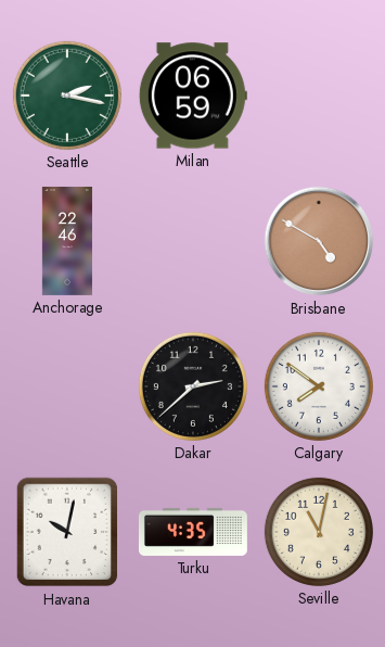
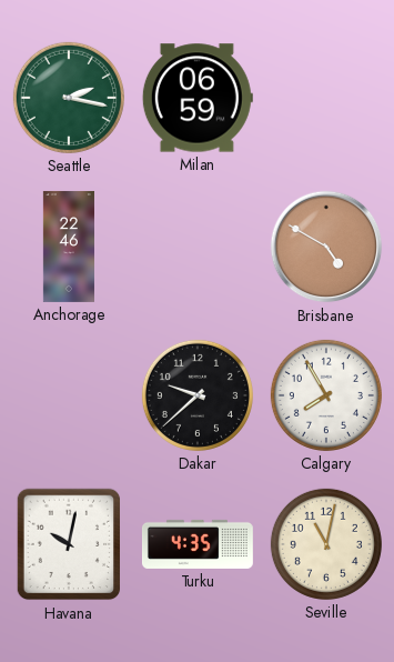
Dakar: 2:38 -> 9:38 (198, 395)
Calgary: 7:51 -> 7:55 (326, 395)
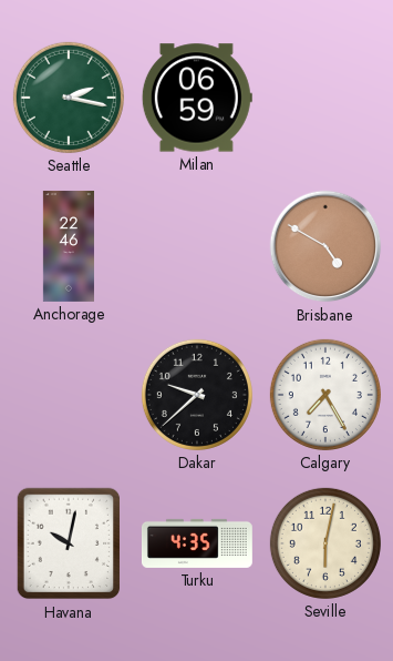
Calgary: 7:55 -> 7:25 (325, 395)
Seville: 11:02 -> 6:02 (325, 543)
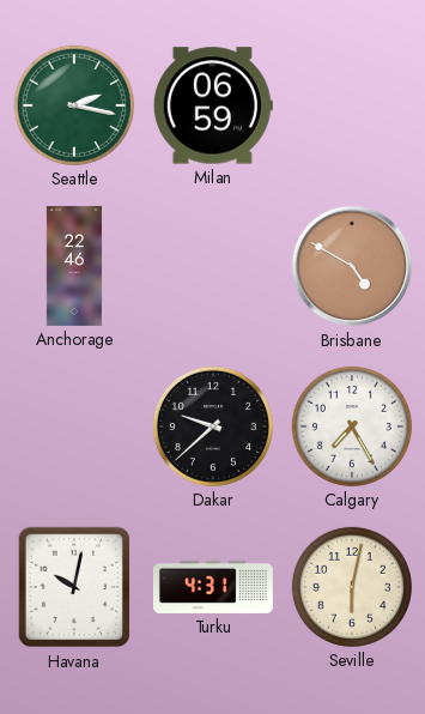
Turku: 4:35 -> 4:31 (213, 587)
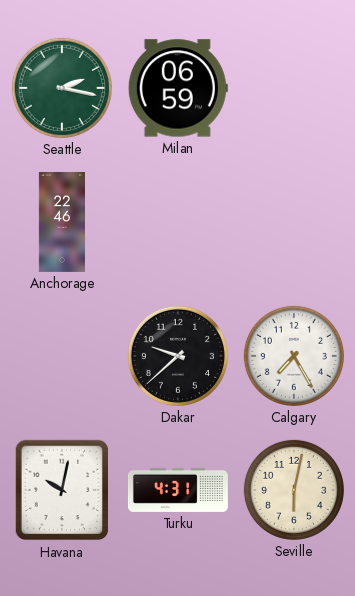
Brisbane: 4:50 -> none (352, 266)
